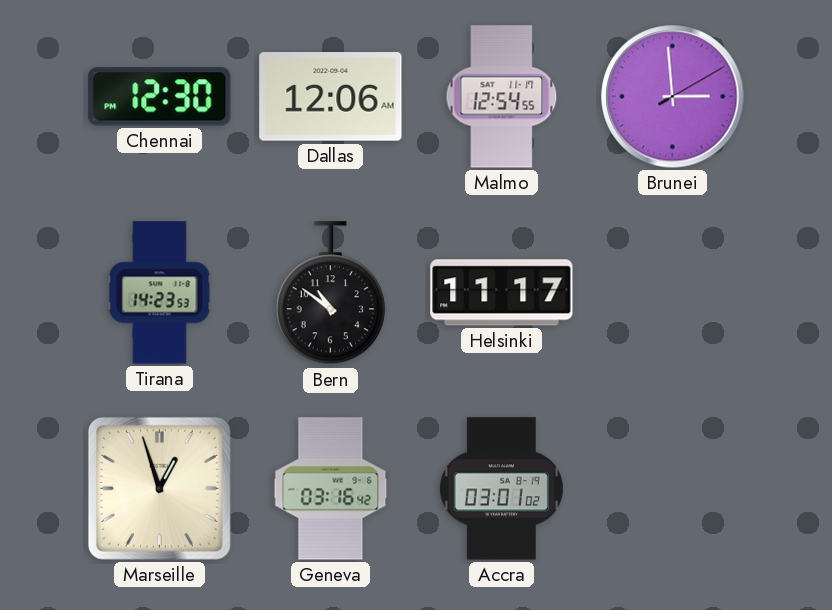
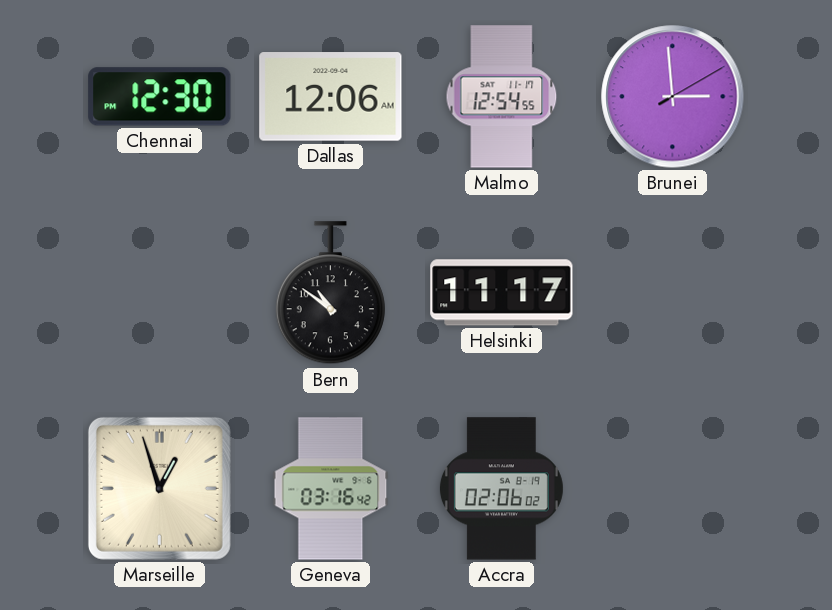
Tirana: 14:23 -> none (160, 293)
Accra: 03:01 -> 02:06 (501, 489)
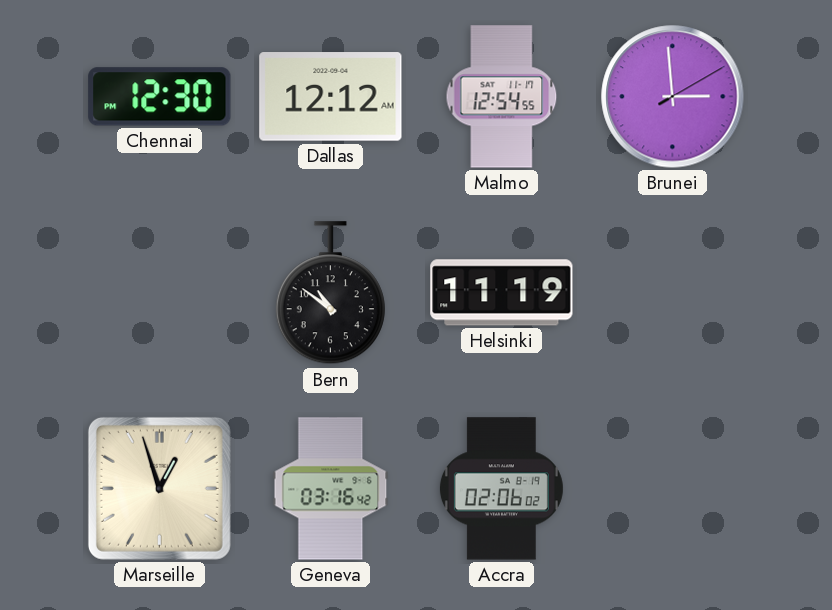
Dallas: 12:06 -> 12:12 (331, 97)
Helsinki: 11:17 -> 11:19 (502, 293)
